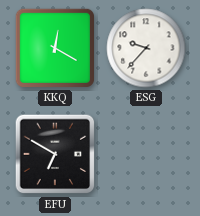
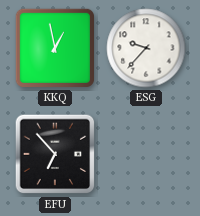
KKQ: 12:20 -> 12:58 (55, 48)
EFU: 6:50 -> 6:53 (55, 154)
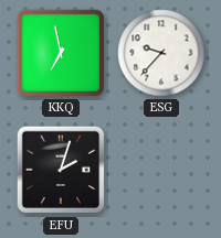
KKQ: 12:58 -> 6:58 (61, 53)
EFU: 6:53 -> 2:03 (61, 170)
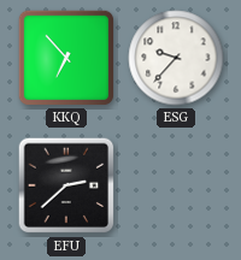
KKQ: 6:58 -> 6:53 (66, 58)
EFU: 2:03 -> 2:38 (66, 185)
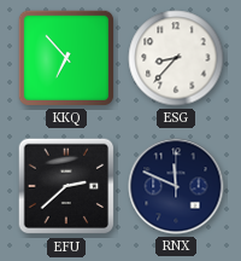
ESG: 9:37 -> 8:37 (176, 58)
RNX: none -> 11:49 (176, 186)
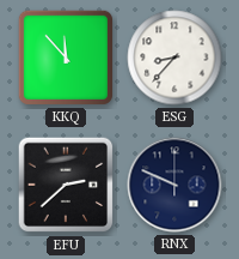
KKQ: 6:53 -> 11:53 (66, 58)
RNX: 11:49 -> 9:49 (174, 185)
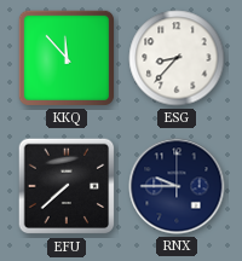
EFU: 2:38 -> 7:38 (67, 186)
RNX: 9:49 -> 9:45 (177, 186)
